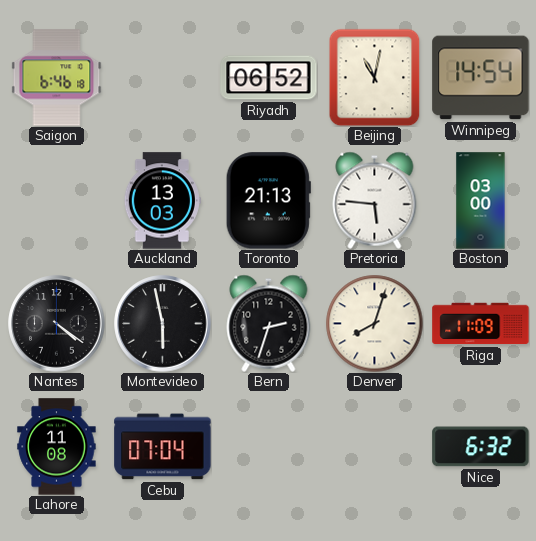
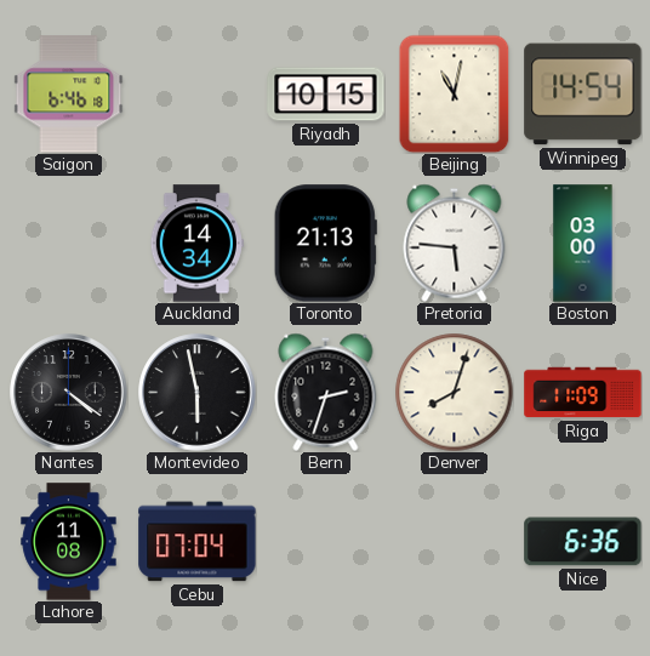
Riyadh: 06:52 -> 10:15 (326, 95)
Auckland: 13:03 -> 14:34 (196, 244)
Nice: 6:32 -> 6:36 (583, 542)
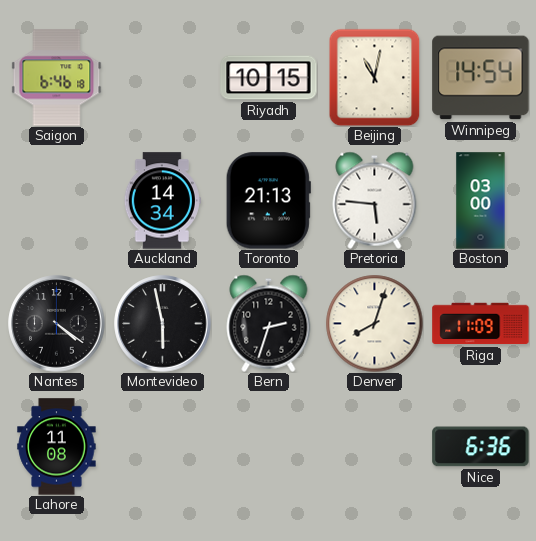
Cebu: 07:04 -> none (198, 542)
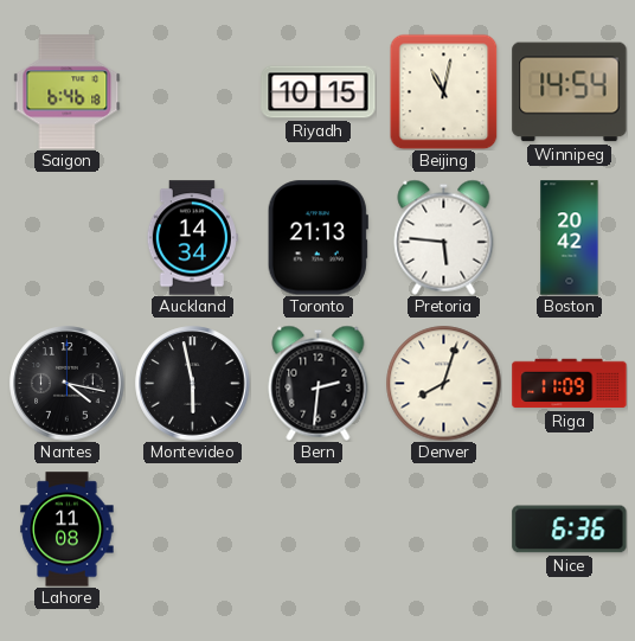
Boston: 03:00 -> 20:42 (570, 238)
Nantes: 4:21 -> 4:17 (68, 384)
Bern: 2:33 -> 2:31 (319, 383)
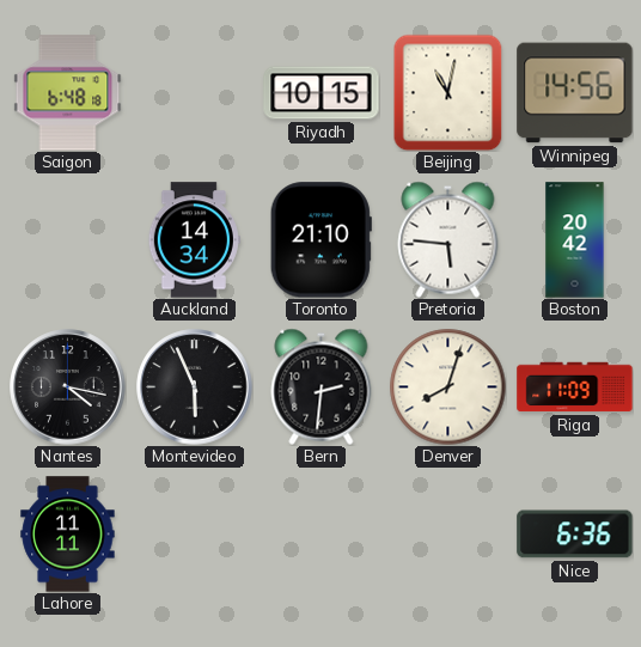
Saigon: 6:46 -> 6:48 (68, 93)
Winnipeg: 14:54 -> 14:56 (575, 93)
Toronto: 21:13 -> 21:10 (320, 240)
Montevideo: 5:58 -> 5:56 (195, 387)
Lahore: 11:08 -> 11:11 (68, 535)
